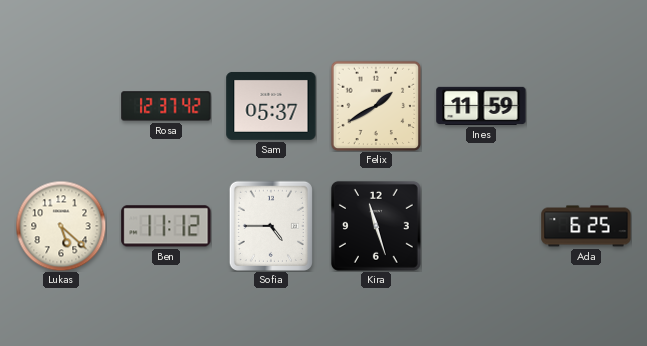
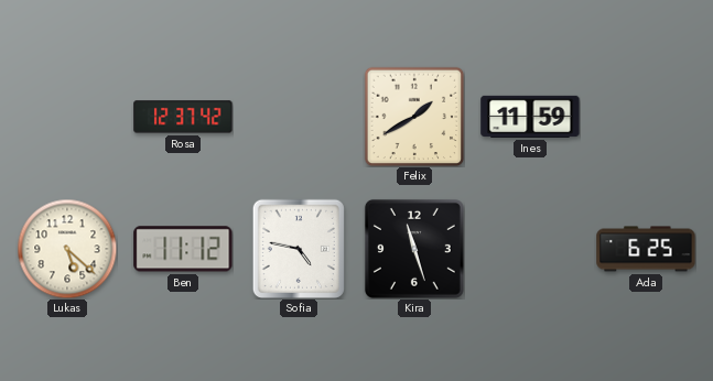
Sam: 05:37 -> none (271, 106)
Sofia: 4:45 -> 4:47 (299, 249)
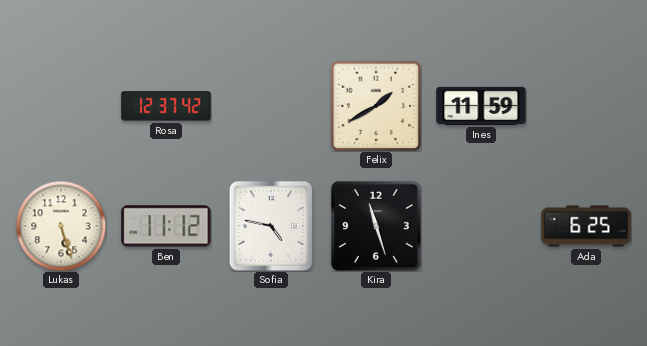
Lukas: 5:22 -> 5:27 (61, 226)
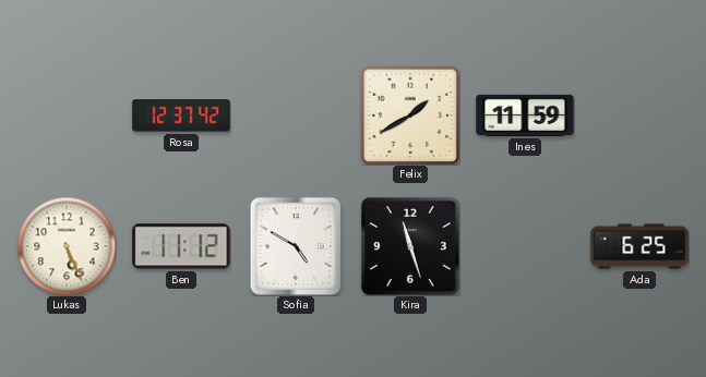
Lukas: 5:27 -> 5:26 (67, 246)
Sofia: 4:47 -> 4:50 (296, 246)
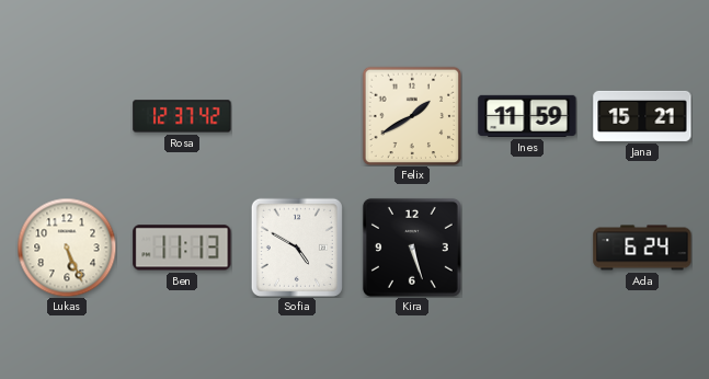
Jana: none -> 15:21 (642, 116)
Ben: 11:12 -> 11:13 (182, 248)
Kira: 11:27 -> 5:27 (412, 248)
Ada: 6:25 -> 6:24 (642, 248)
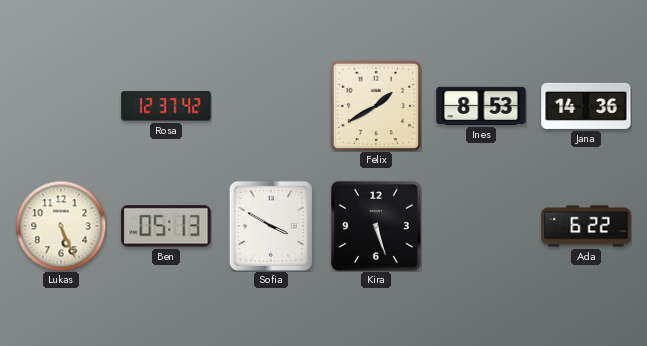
Ines: 11:59 -> 8:53 (481, 106)
Jana: 15:21 -> 14:36 (586, 106)
Ben: 11:13 -> 05:13 (166, 226)
Sofia: 4:50 -> 3:50 (271, 226)
Ada: 6:24 -> 6:22 (586, 226)
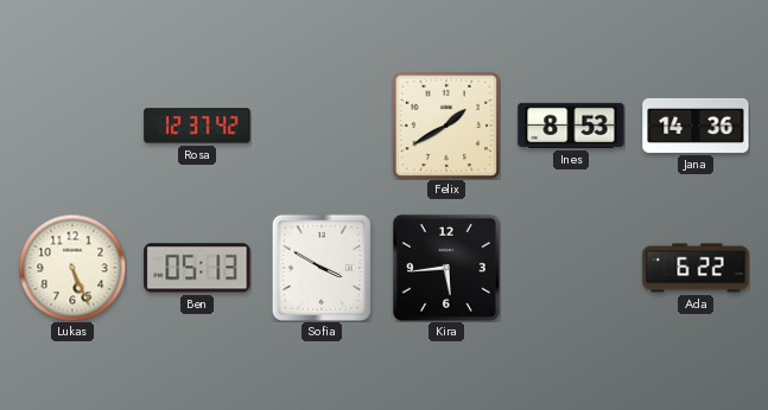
Kira: 5:27 -> 5:44 (446, 268)
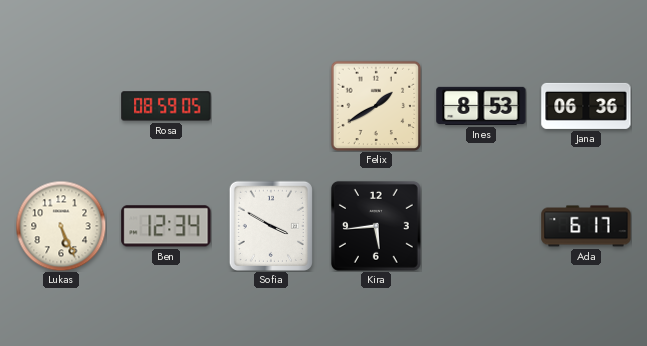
Rosa: 12:37 -> 08:59 (166, 106)
Jana: 14:36 -> 06:36 (586, 106)
Ben: 05:13 -> 12:34 (166, 226)
Ada: 6:22 -> 6:17 (586, 226)
